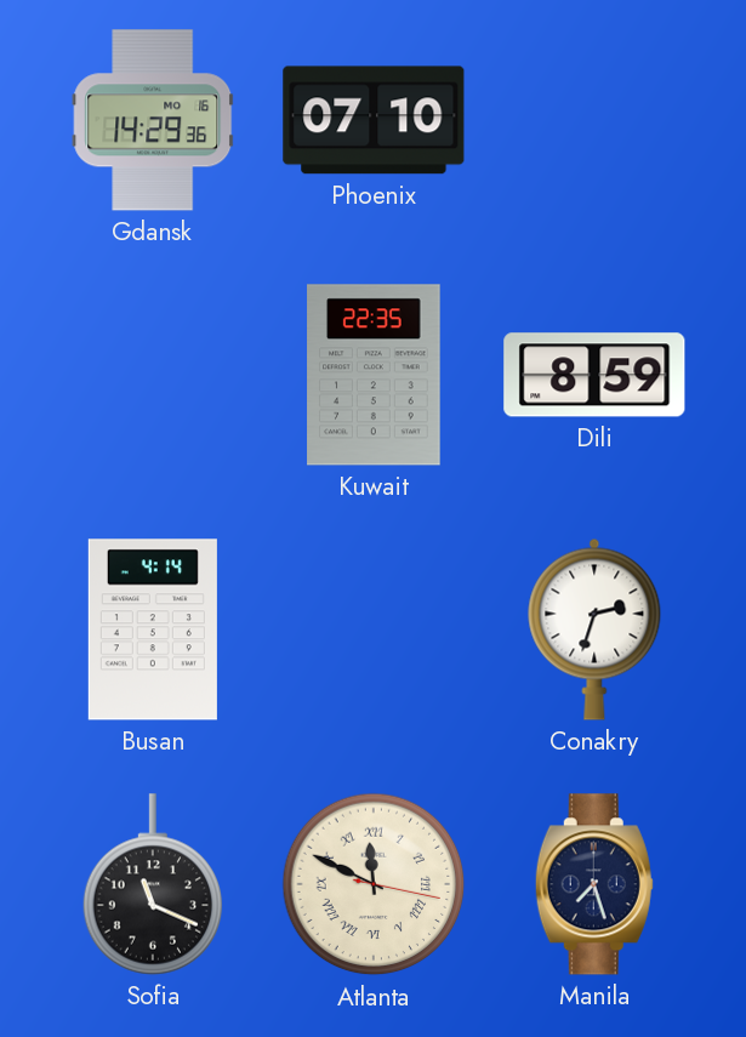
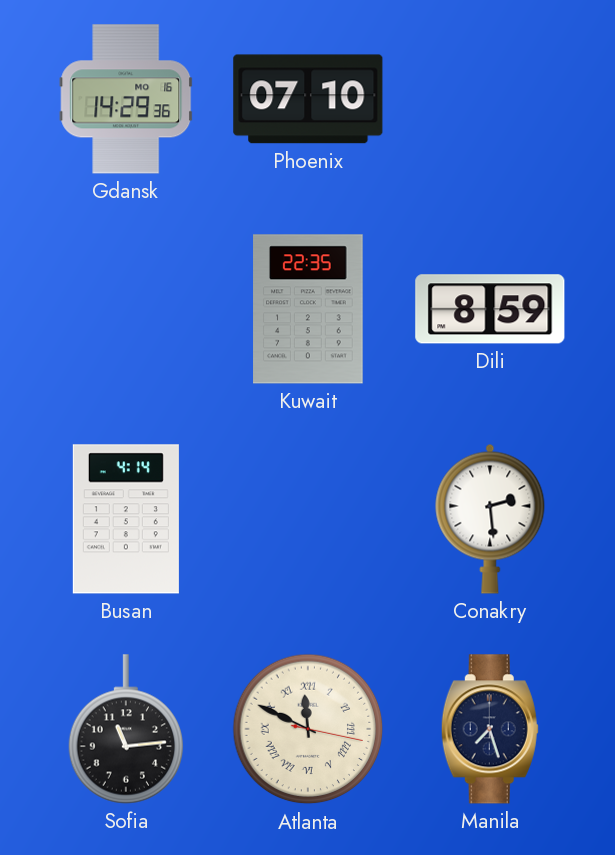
Conakry: 2:33 -> 2:29 (490, 519)
Sofia: 11:19 -> 11:14 (126, 729)
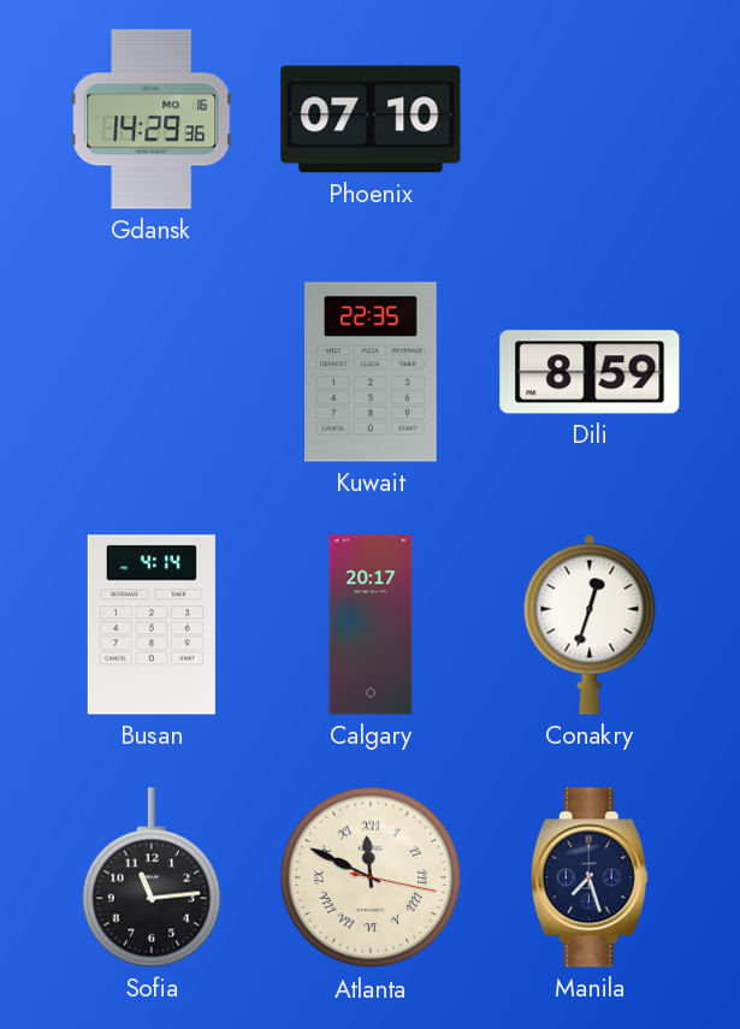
Calgary: none -> 20:17 (371, 625)
Conakry: 2:29 -> 12:33 (590, 625)
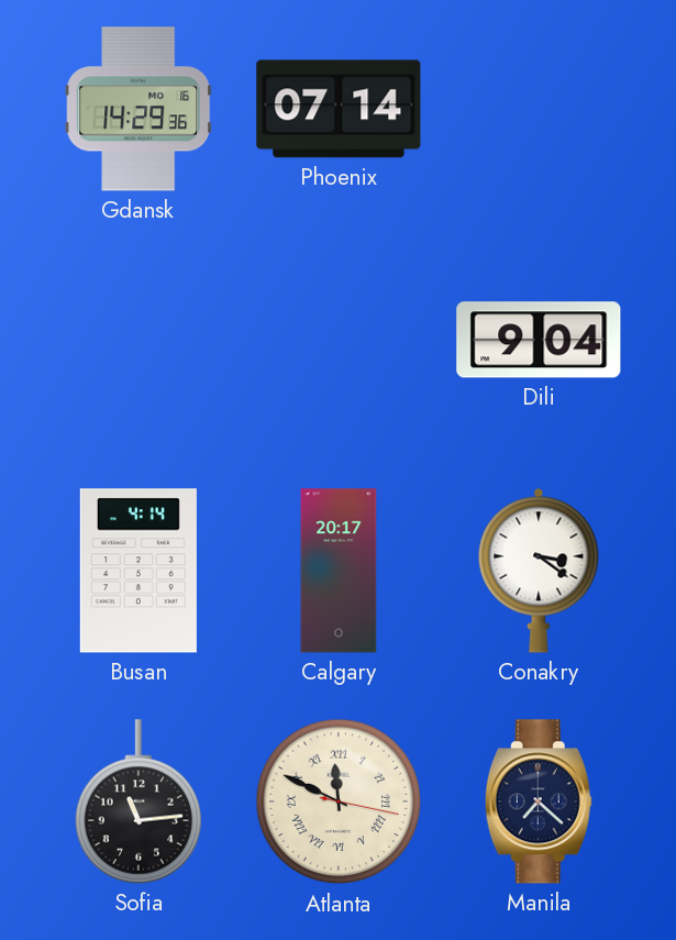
Phoenix: 07:10 -> 07:14 (339, 109)
Kuwait: 22:35 -> none (371, 372)
Dili: 8:59 -> 9:04 (539, 340)
Conakry: 12:33 -> 3:21 (539, 571)
Manila: 7:27 -> 7:22 (539, 801)
